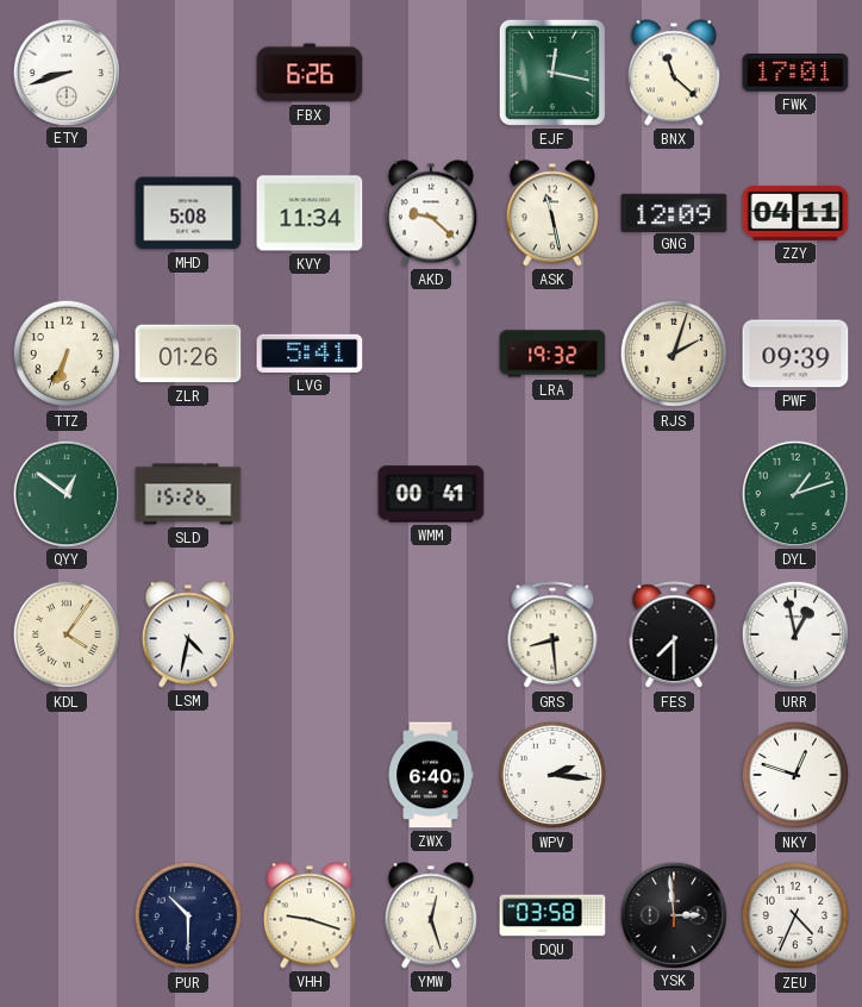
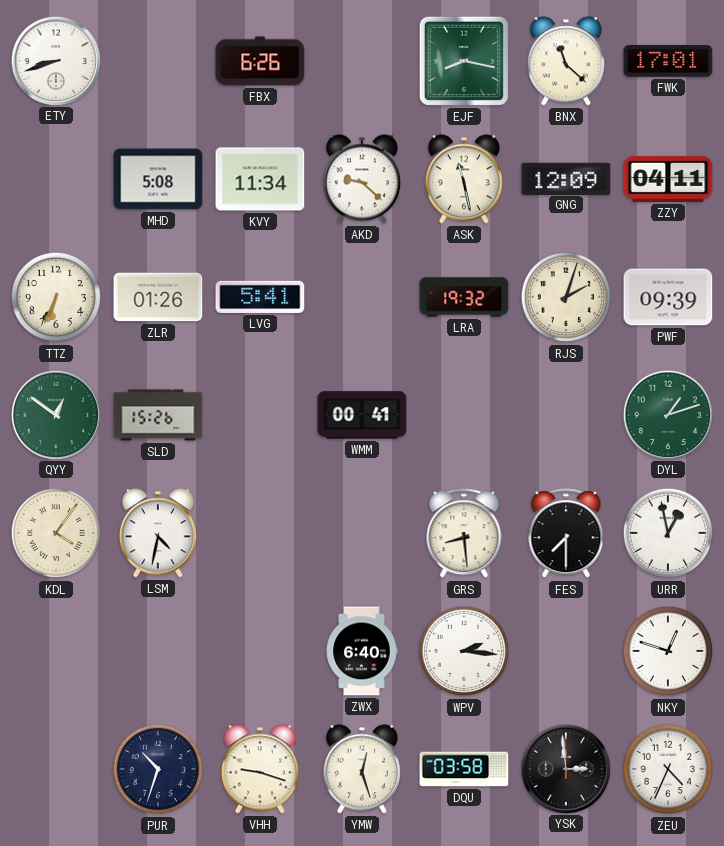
EJF: 12:17 -> 8:17 (464, 61)
PUR: 10:30 -> 10:33 (158, 769)
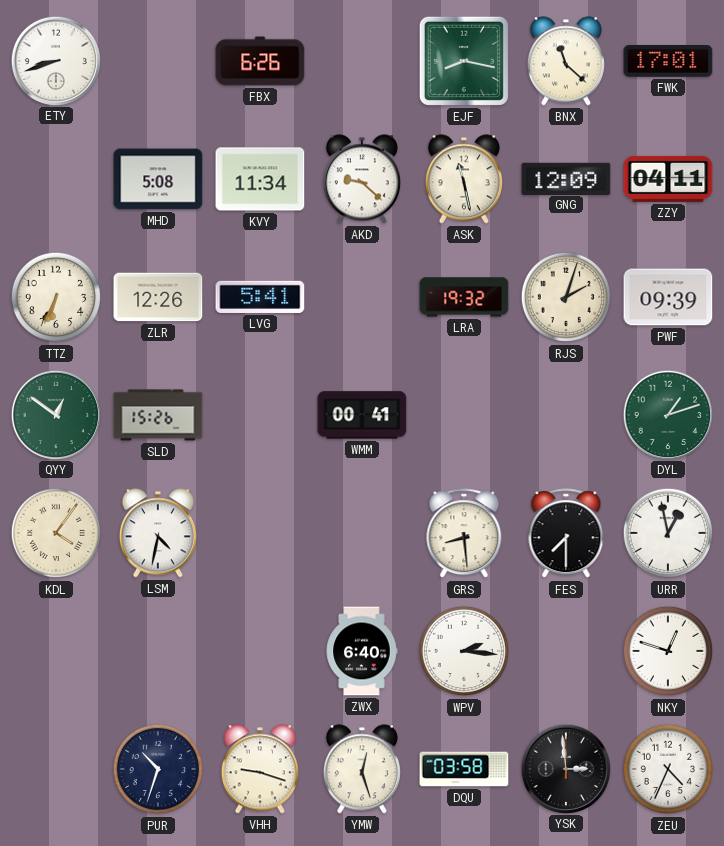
ZLR: 01:26 -> 12:26 (158, 297)
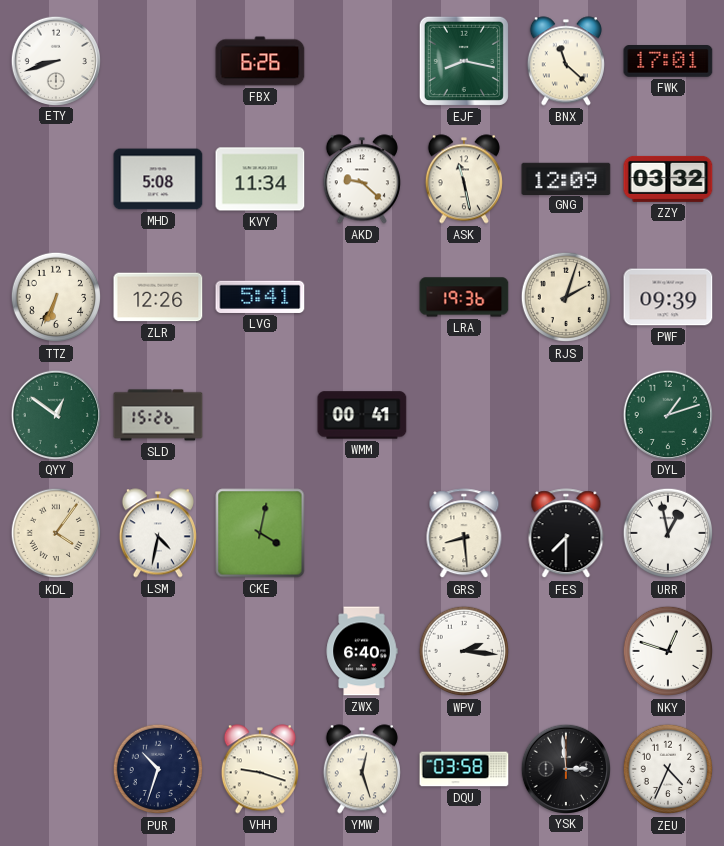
ZZY: 04:11 -> 03:32 (668, 179)
LRA: 19:32 -> 19:36 (464, 297)
CKE: none -> 4:02 (260, 533)
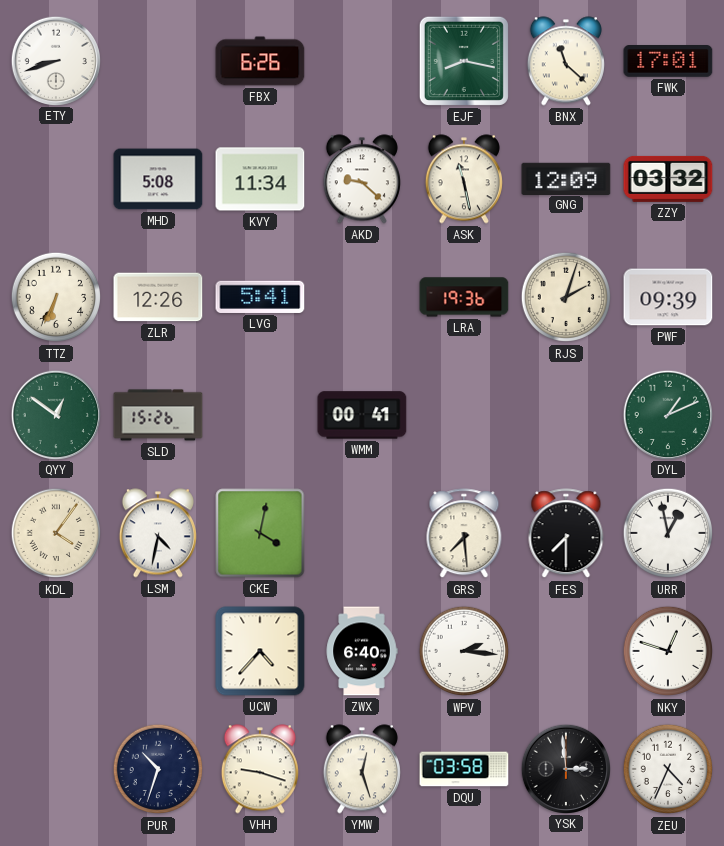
DYL: 1:12 -> 1:11 (667, 414)
GRS: 8:29 -> 7:29 (464, 534)
UCW: none -> 4:37 (260, 651)
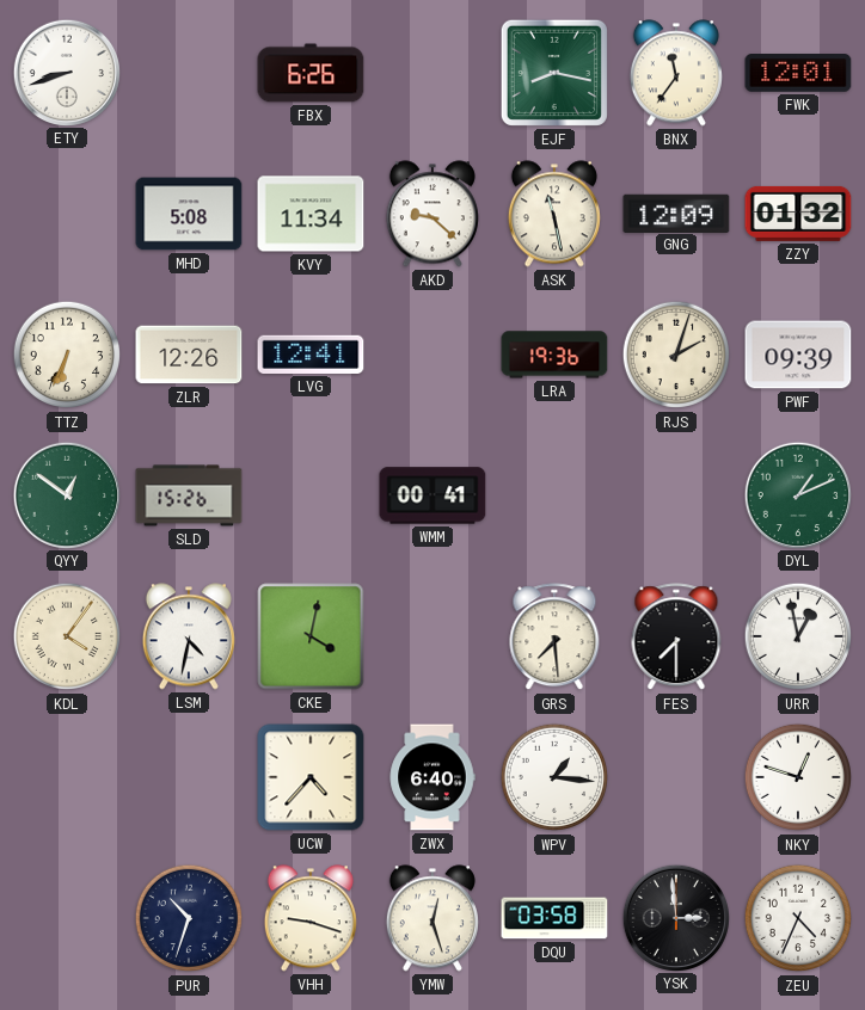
BNX: 11:22 -> 11:36 (676, 73)
FWK: 17:01 -> 12:01 (798, 74)
ZZY: 03:32 -> 01:32 (798, 214)
LVG: 5:41 -> 12:41 (311, 355)
WPV: 2:16 -> 1:16 (554, 777)
